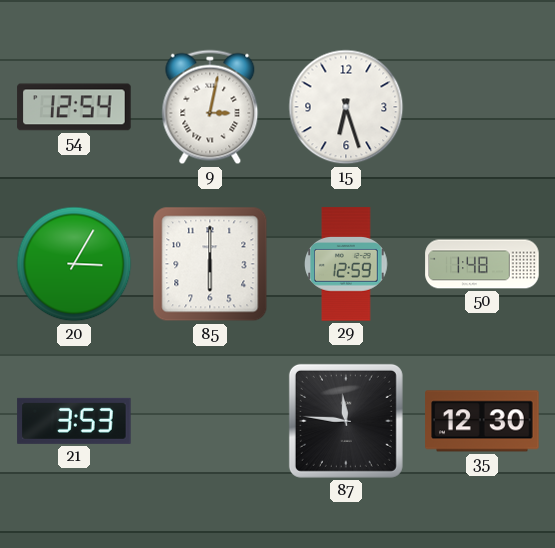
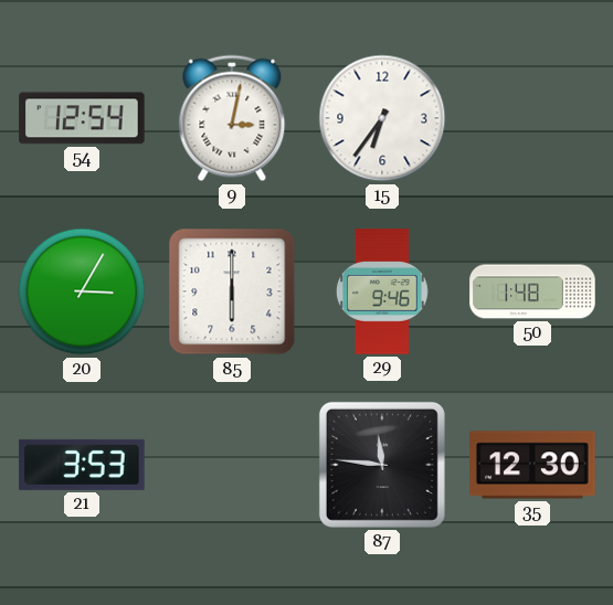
15: 6:27 -> 6:36 (382, 118)
29: 12:59 -> 9:46 (383, 291)
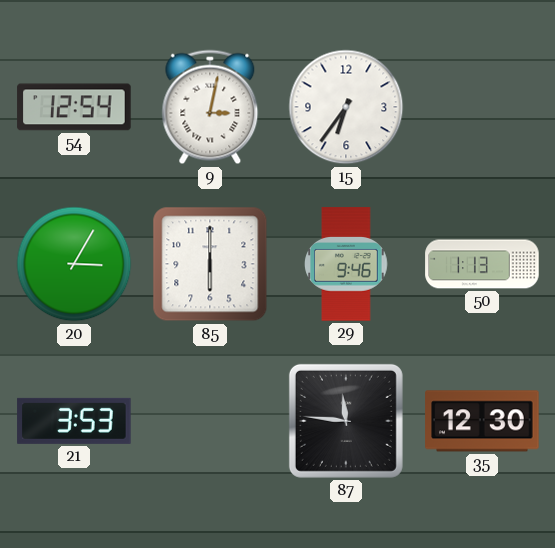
50: 1:48 -> 1:13 (482, 264)
